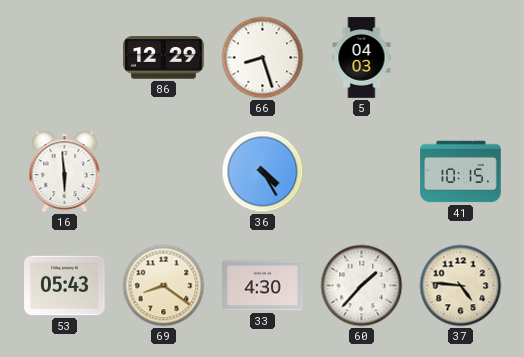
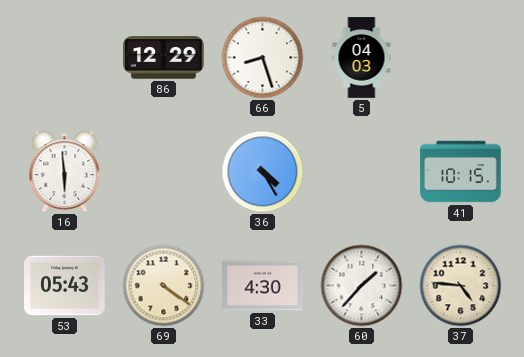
69: 8:21 -> 4:21 (164, 286)
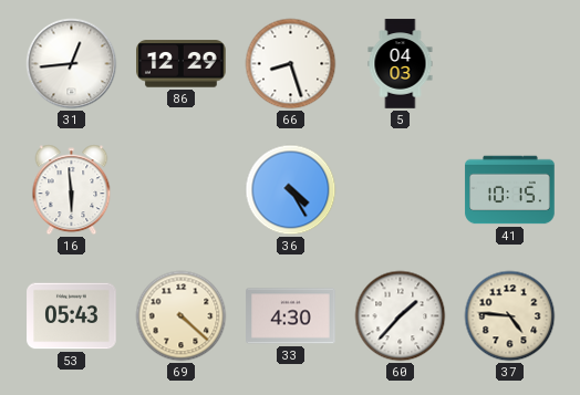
31: none -> 12:44 (72, 64)
69: 4:21 -> 4:22 (182, 316)
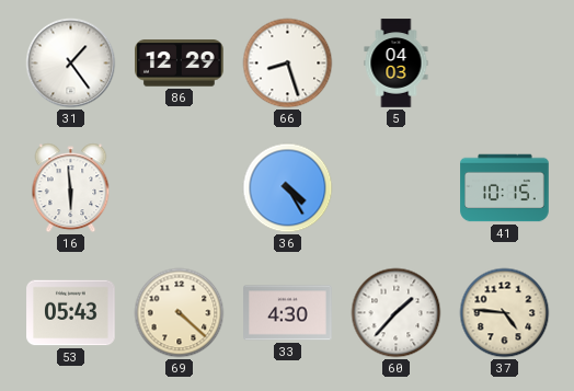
31: 12:44 -> 1:24 (71, 64)
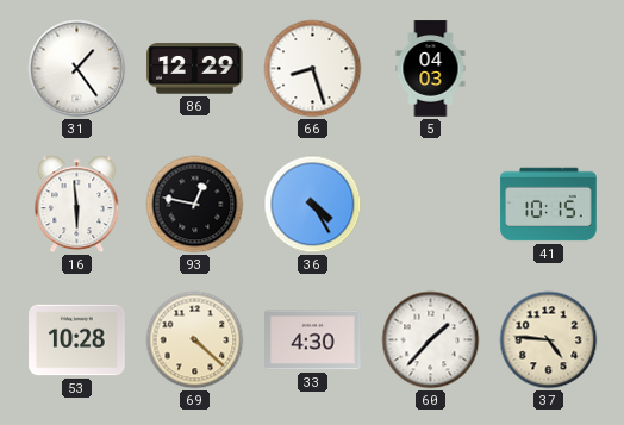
93: none -> 12:47 (195, 205)
53: 05:43 -> 10:28 (77, 340)
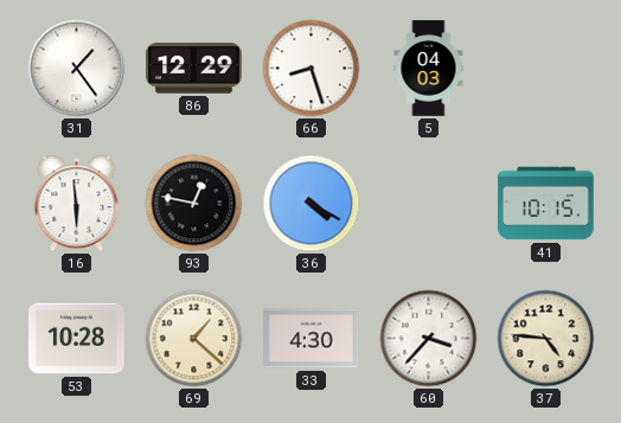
36: 4:25 -> 4:20 (312, 204)
69: 4:22 -> 1:22 (194, 339)
60: 1:37 -> 3:37 (429, 339)
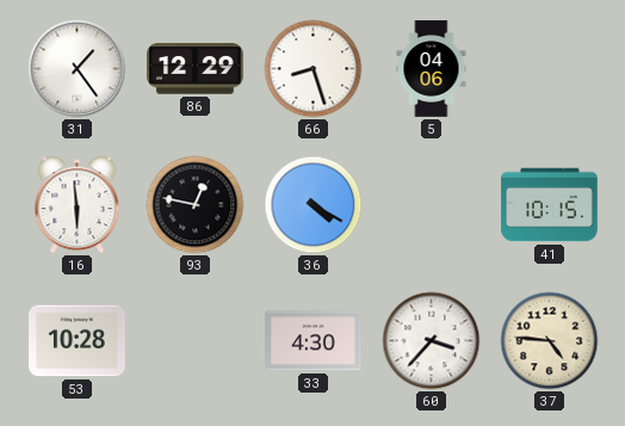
5: 04:03 -> 04:06 (432, 69)
69: 1:22 -> none (194, 339)
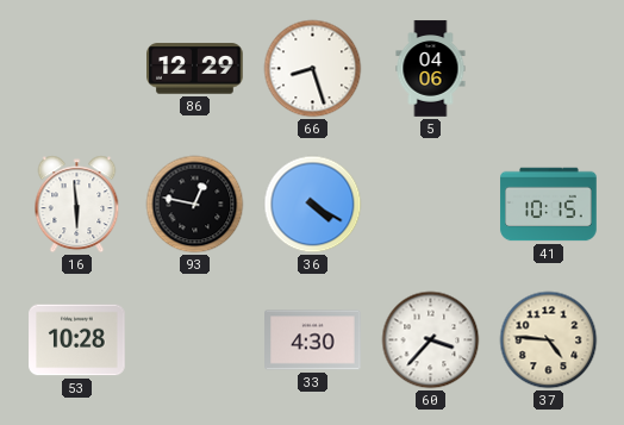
31: 1:24 -> none (78, 69)
